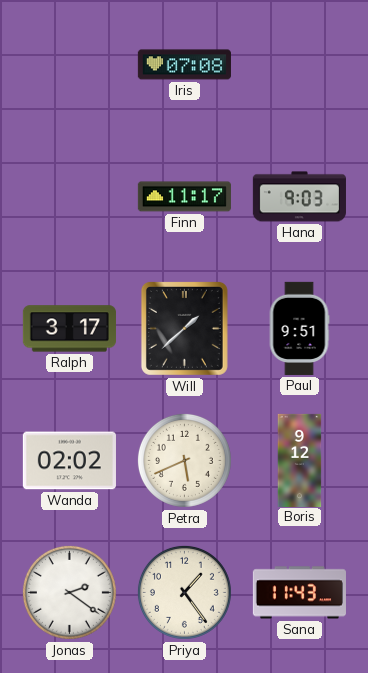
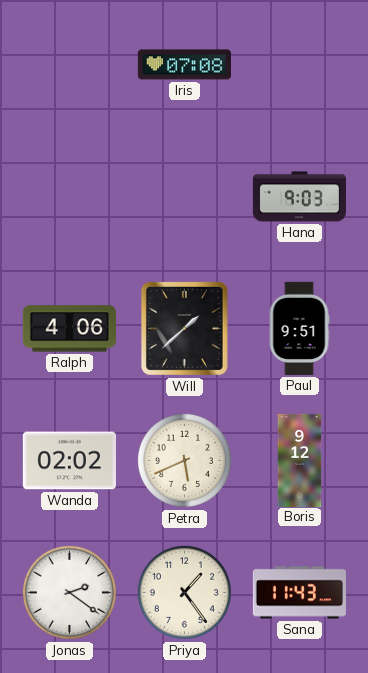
Finn: 11:17 -> none (184, 197)
Ralph: 3:17 -> 4:06 (69, 329)
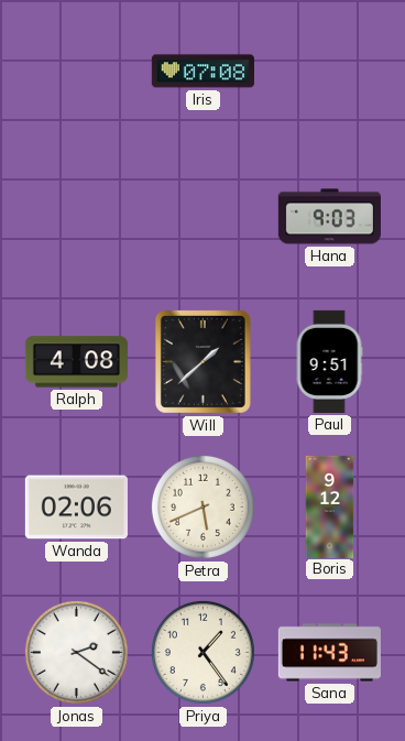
Ralph: 4:06 -> 4:08 (76, 362)
Wanda: 02:02 -> 02:06 (76, 508)
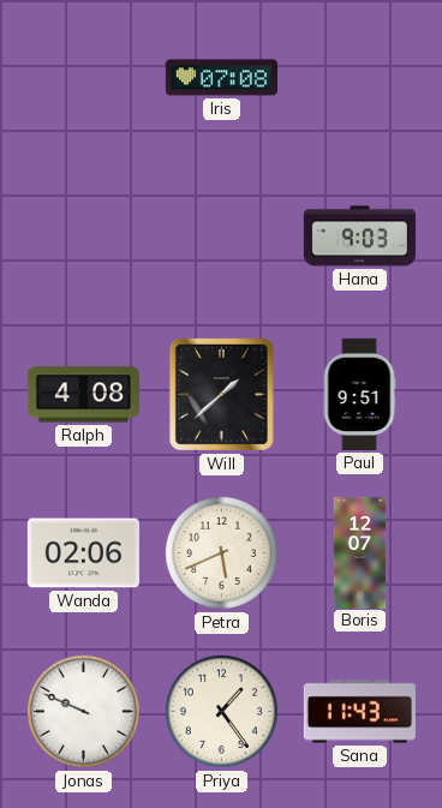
Boris: 9:12 -> 12:07 (360, 552)
Jonas: 2:21 -> 9:49 (83, 711)
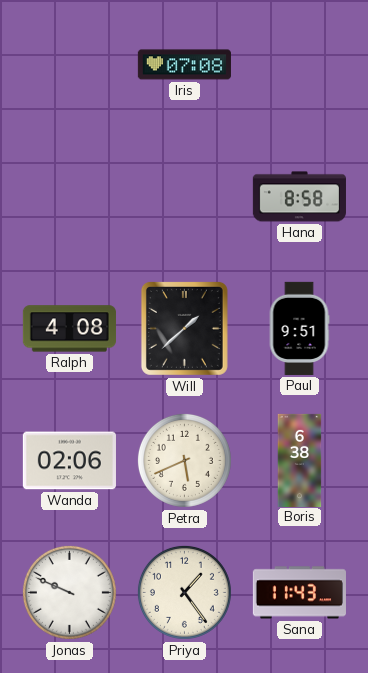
Hana: 9:03 -> 8:58 (299, 197)
Boris: 12:07 -> 6:38 (300, 460)
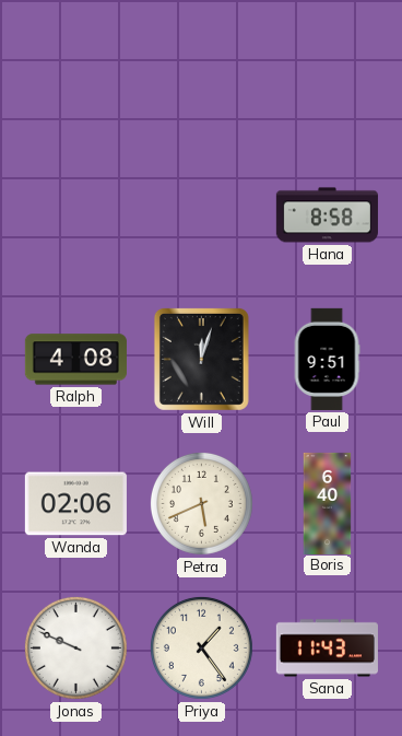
Iris: 07:08 -> none (184, 65)
Will: 1:38 -> 12:03 (201, 359)
Boris: 6:38 -> 6:40 (328, 503)
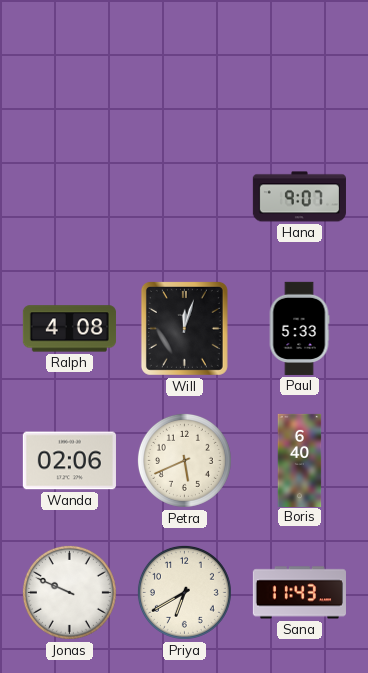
Hana: 8:58 -> 9:07 (299, 197)
Paul: 9:51 -> 5:33 (299, 328)
Priya: 1:24 -> 6:40 (184, 592)
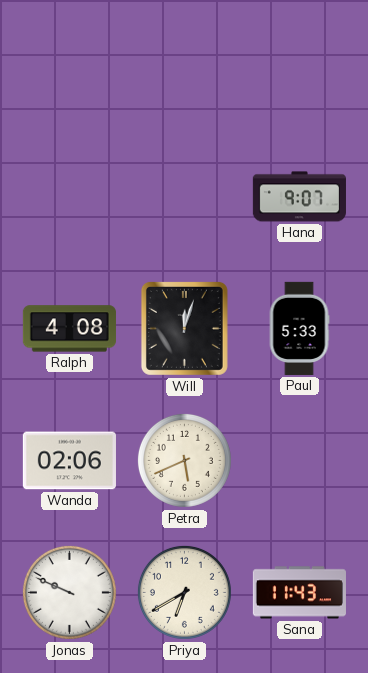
Boris: 6:40 -> none (300, 460)
